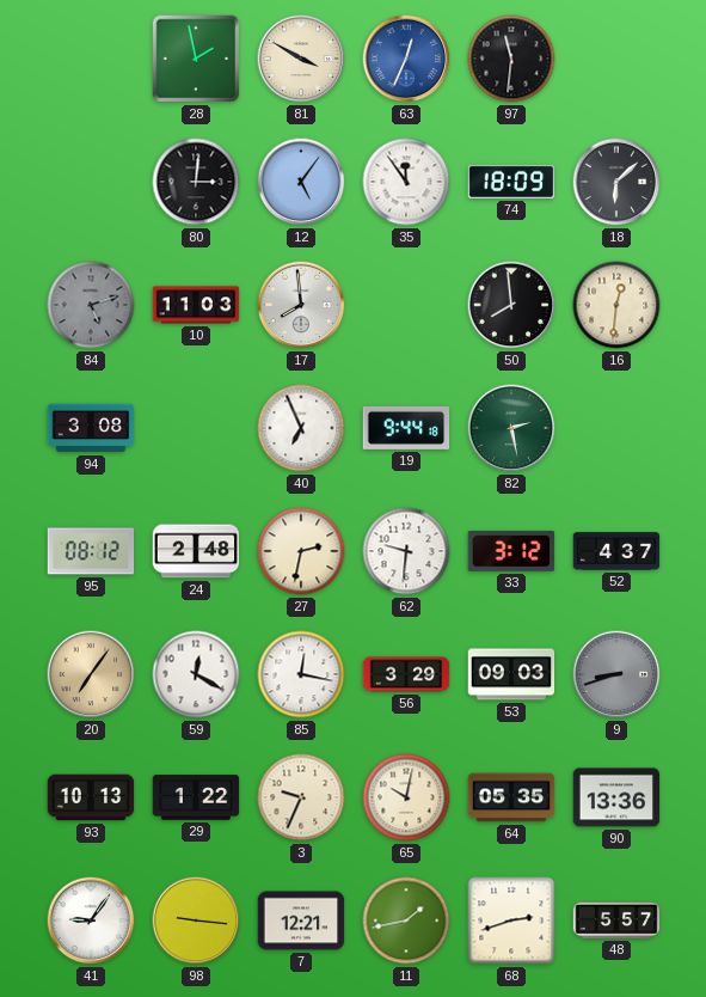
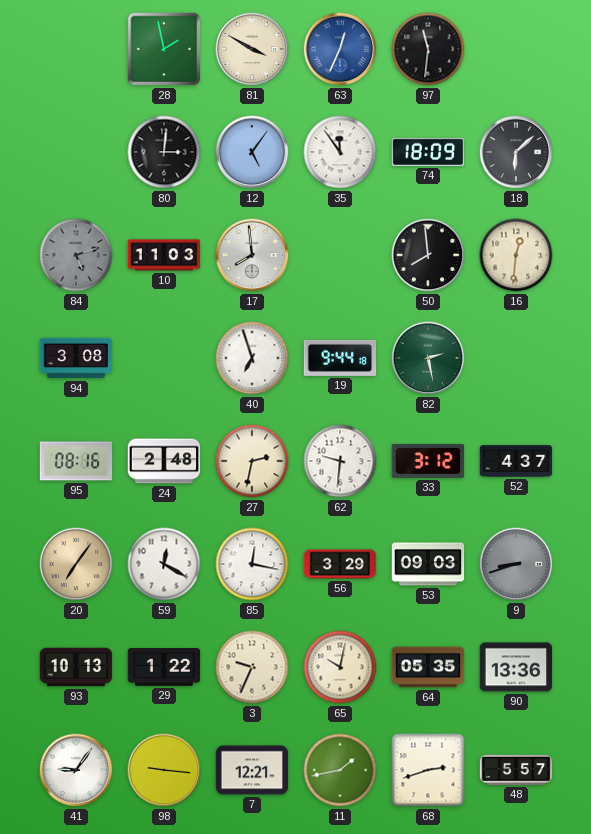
40: 6:56 -> 6:57 (252, 358)
95: 08:12 -> 08:16 (76, 461)
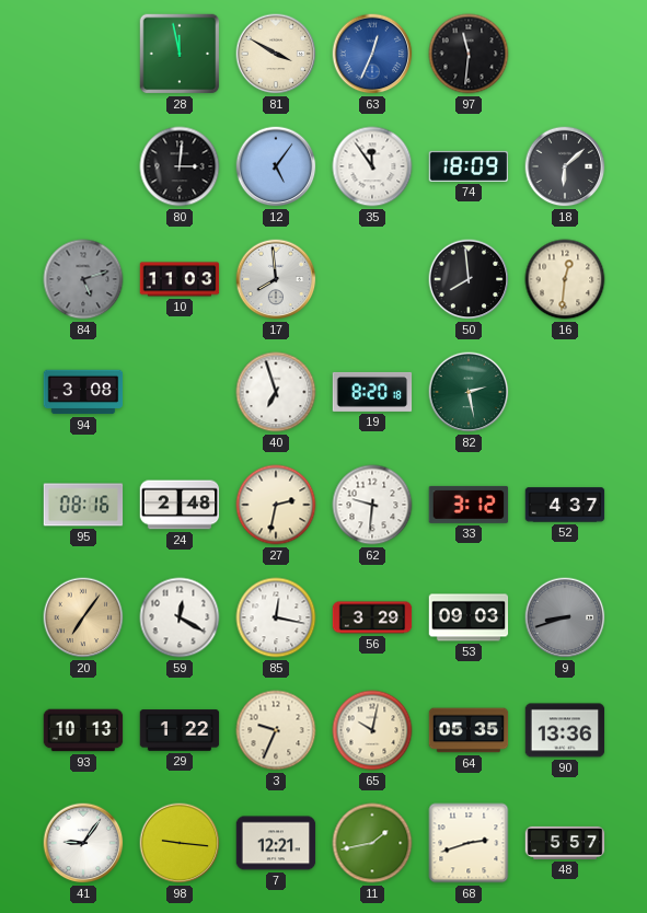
28: 1:58 -> 11:58 (180, 54)
19: 9:44 -> 8:20 (372, 392)
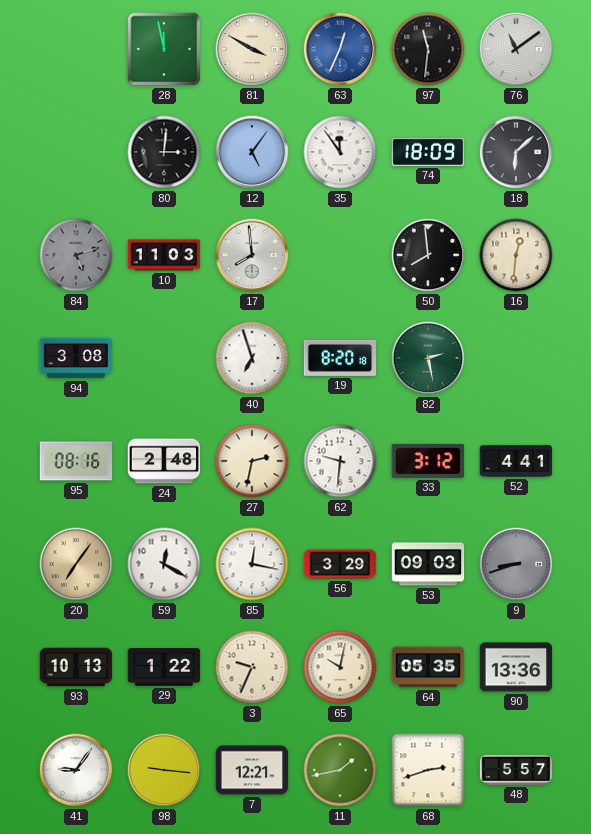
76: none -> 11:09 (516, 49)
52: 4:37 -> 4:41 (516, 461)
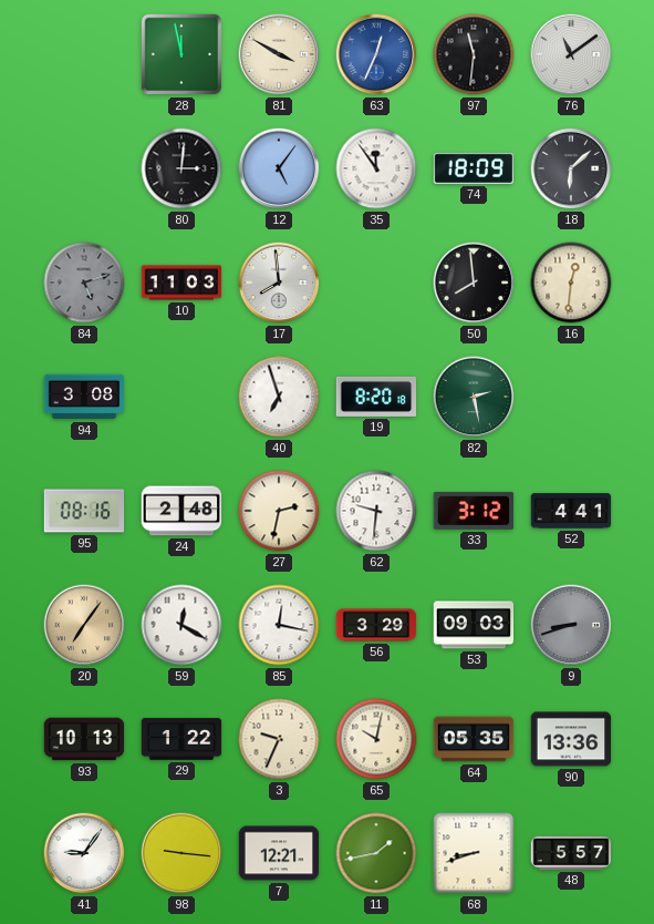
68: 2:42 -> 8:42 (474, 853)
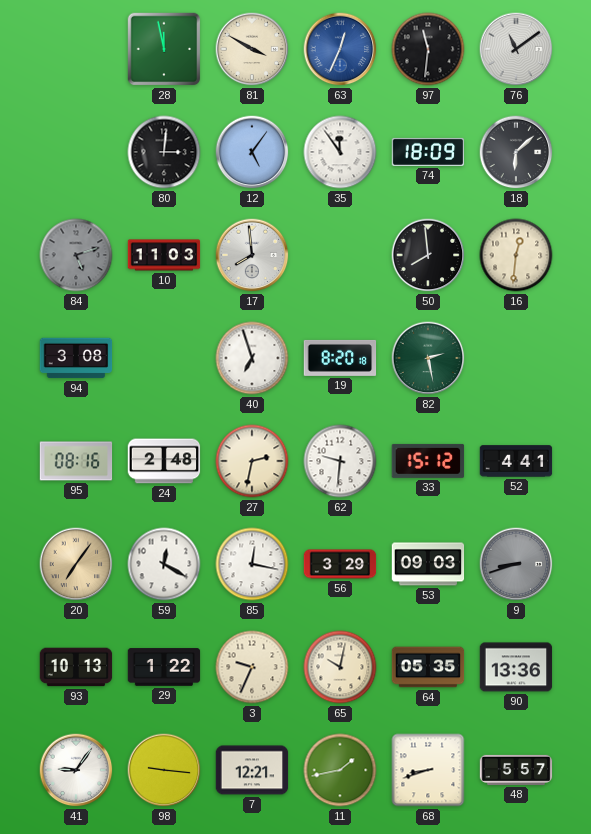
33: 3:12 -> 15:12 (428, 461)
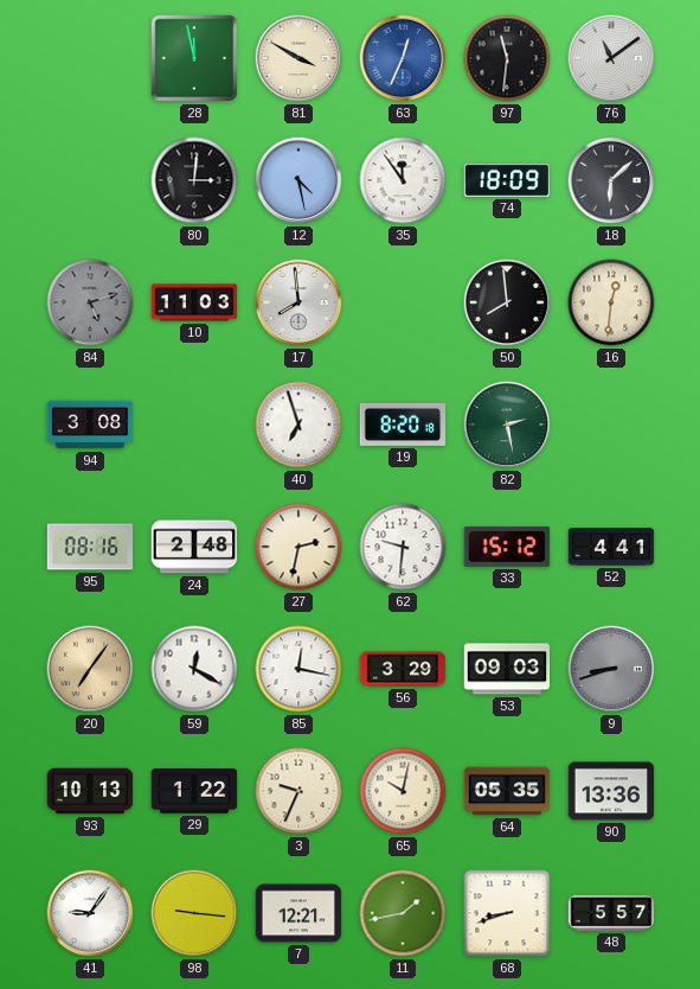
12: 5:06 -> 4:28 (298, 180)
